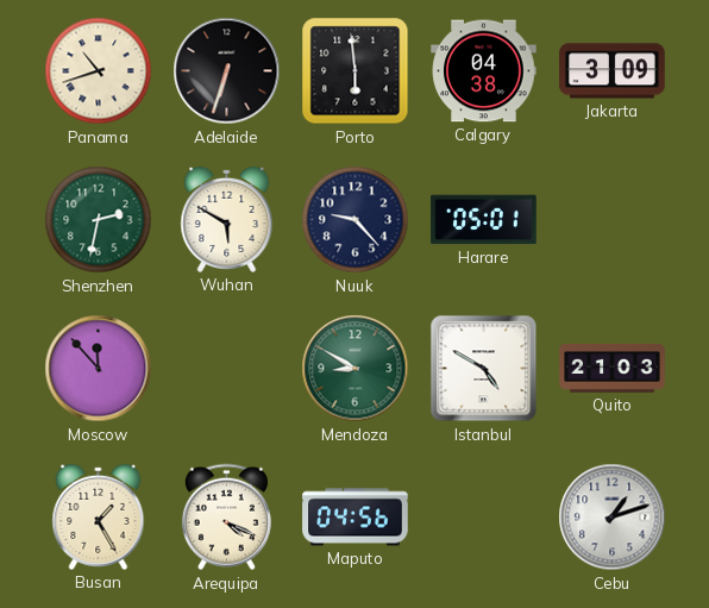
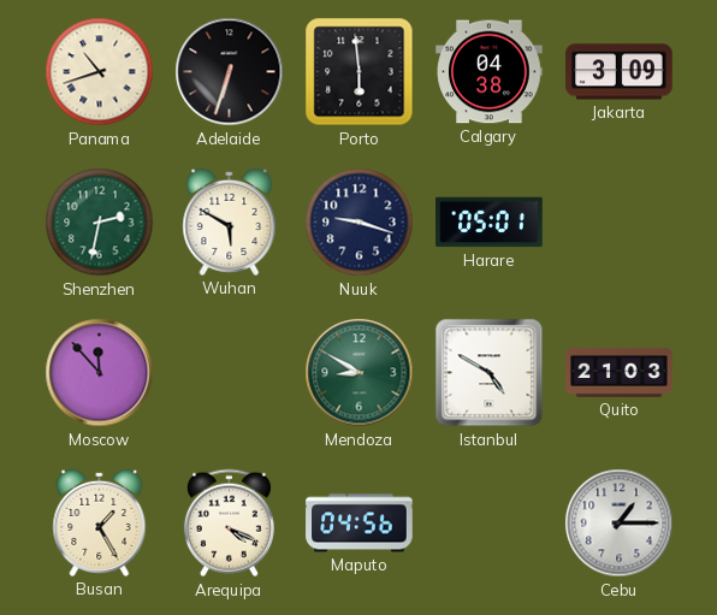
Nuuk: 9:23 -> 9:18 (360, 223)
Cebu: 1:12 -> 1:15 (620, 524)
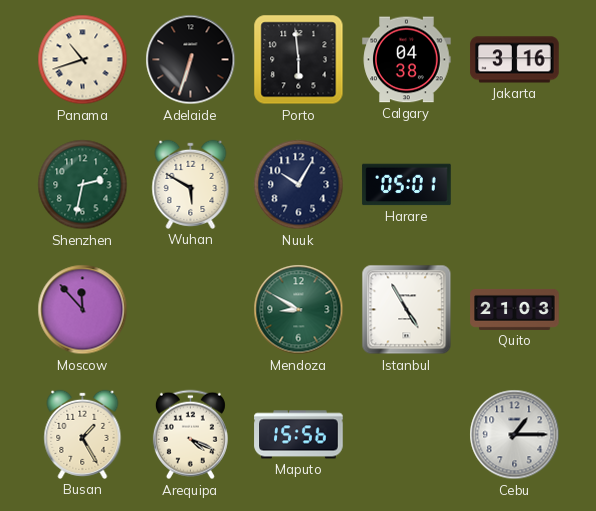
Jakarta: 3:09 -> 3:16 (515, 60)
Nuuk: 9:18 -> 10:05 (299, 185)
Istanbul: 4:50 -> 4:55 (407, 310)
Maputo: 04:56 -> 15:56 (299, 435)
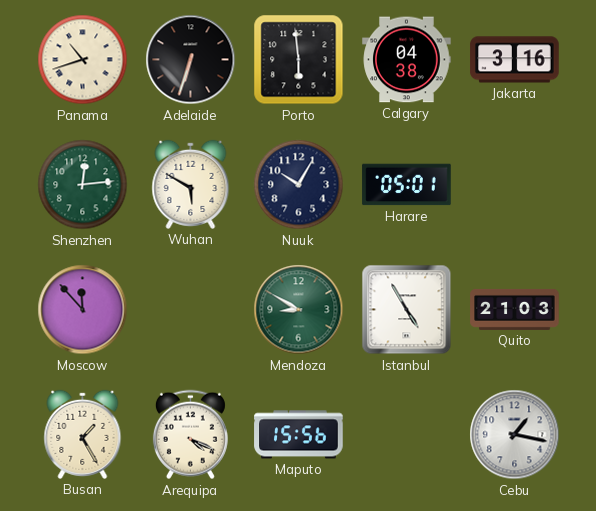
Shenzhen: 2:32 -> 12:14 (83, 185)
Cebu: 1:15 -> 1:17 (515, 435)
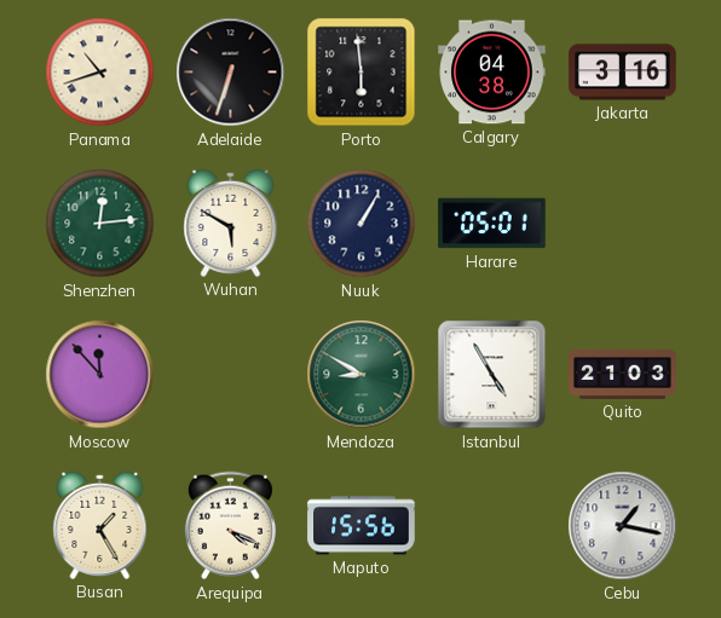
Nuuk: 10:05 -> 1:05 (362, 224)
